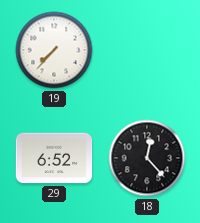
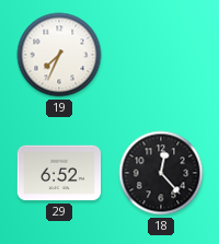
19: 7:37 -> 7:34 (59, 55)
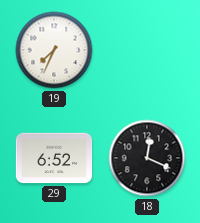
18: 12:23 -> 12:19 (147, 158)
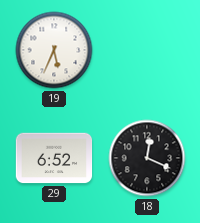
19: 7:34 -> 5:34 (54, 50)
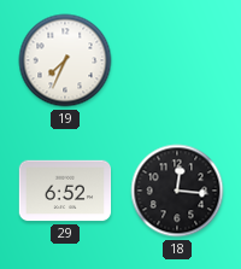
19: 5:34 -> 7:34 (65, 60)
18: 12:19 -> 12:16 (177, 191)
